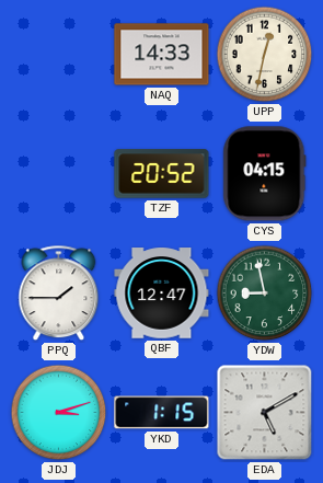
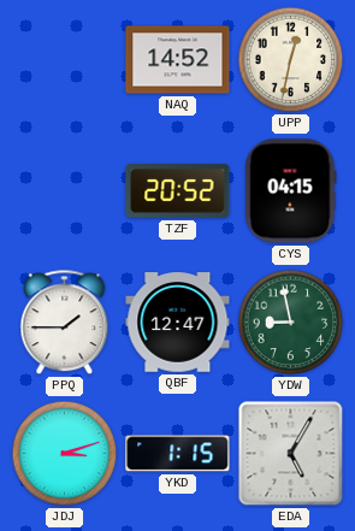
NAQ: 14:33 -> 14:52 (178, 60)
EDA: 5:10 -> 5:05 (291, 454)
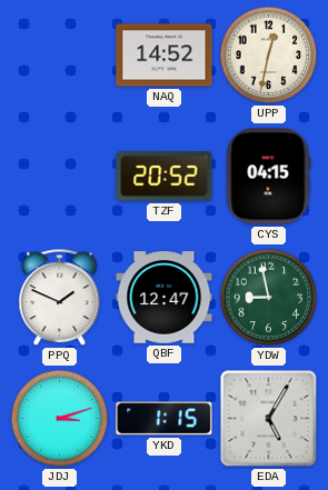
PPQ: 1:45 -> 1:49 (60, 298)
